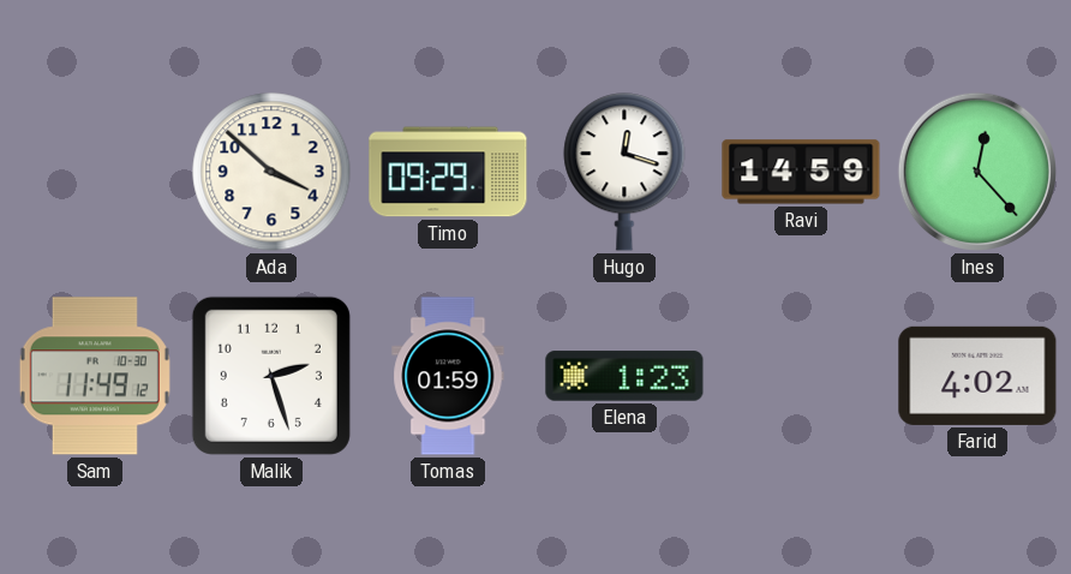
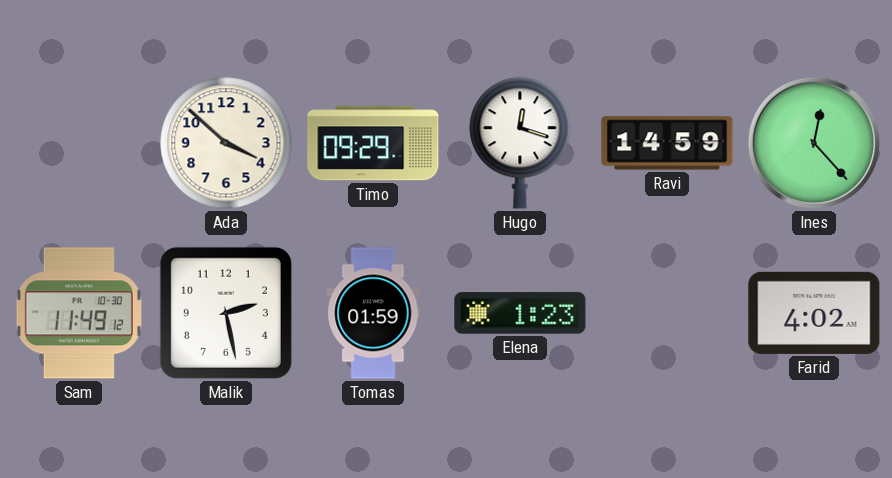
Malik: 2:27 -> 2:28 (226, 313)
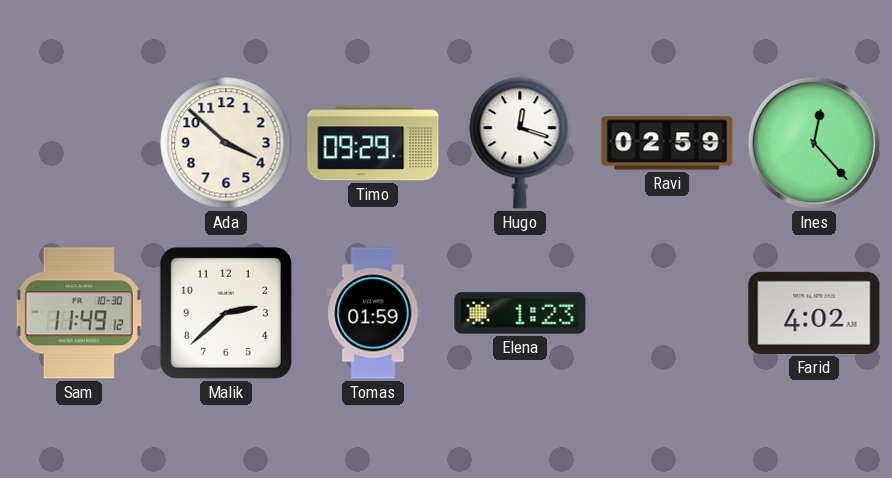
Ravi: 14:59 -> 02:59 (667, 143)
Malik: 2:28 -> 2:38 (226, 313)
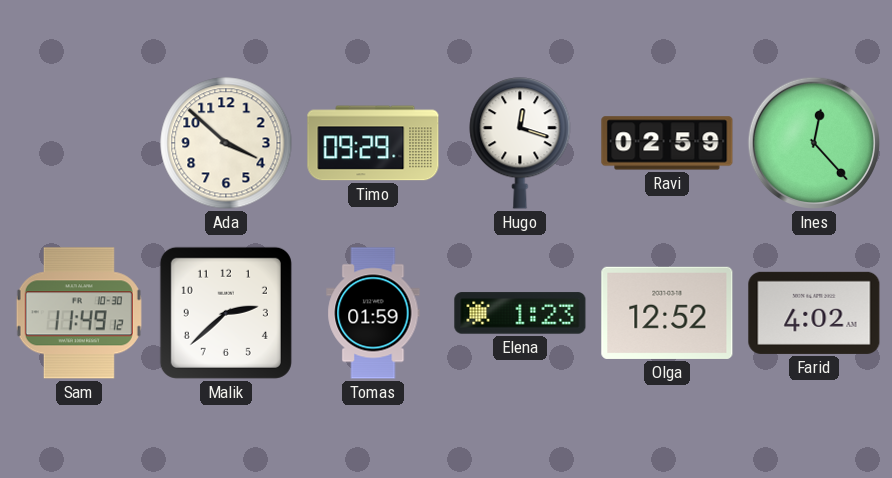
Olga: none -> 12:52 (667, 313)
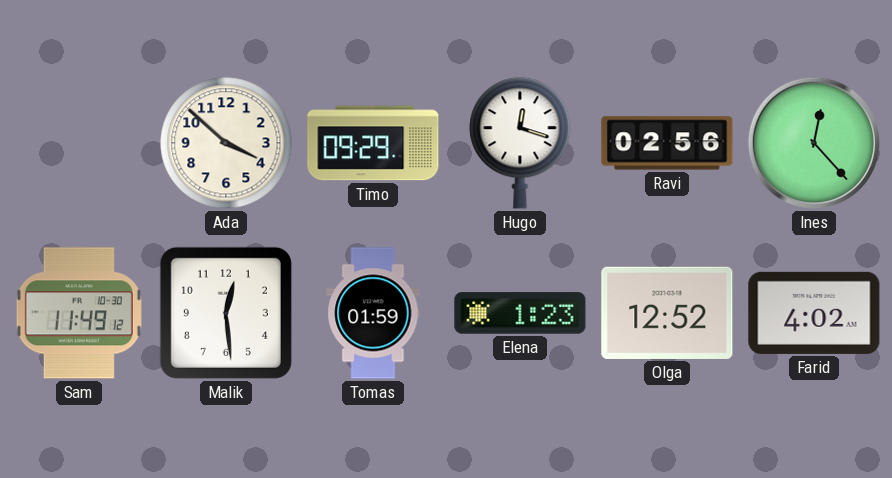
Ravi: 02:59 -> 02:56 (667, 143)
Malik: 2:38 -> 12:29 (226, 313)
